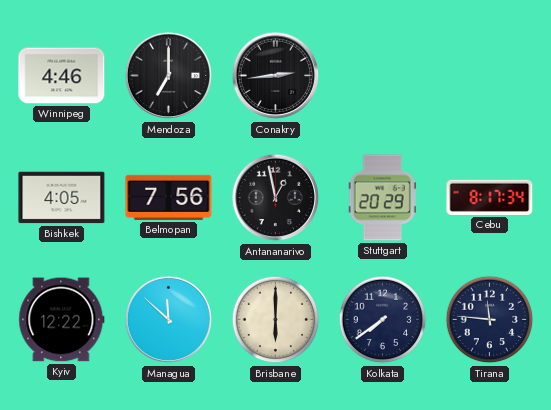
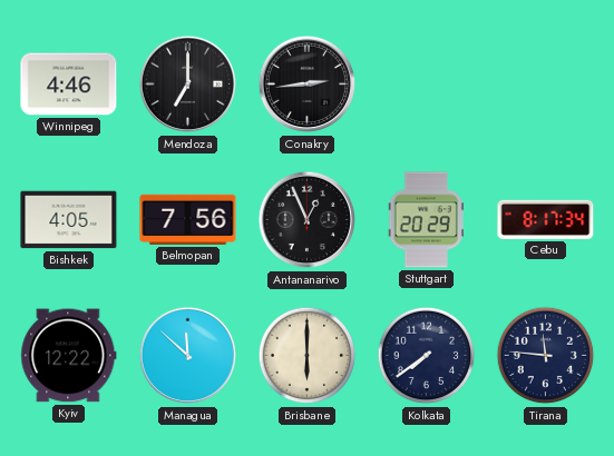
Antananarivo: 12:58 -> 12:56 (308, 220)
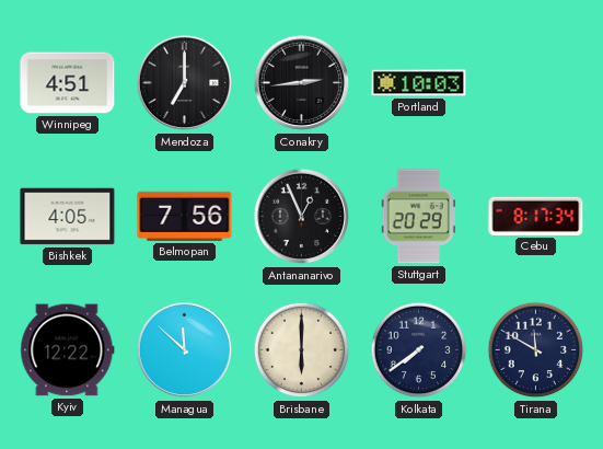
Winnipeg: 4:46 -> 4:51 (68, 83)
Portland: none -> 10:03 (419, 83)
Tirana: 11:46 -> 11:50 (536, 350)
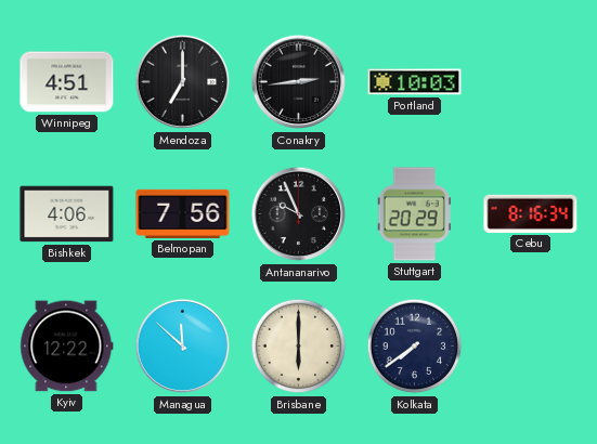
Bishkek: 4:05 -> 4:06 (67, 214)
Antananarivo: 12:56 -> 9:56 (299, 214)
Cebu: 8:17 -> 8:16 (531, 213)
Tirana: 11:50 -> none (536, 350)
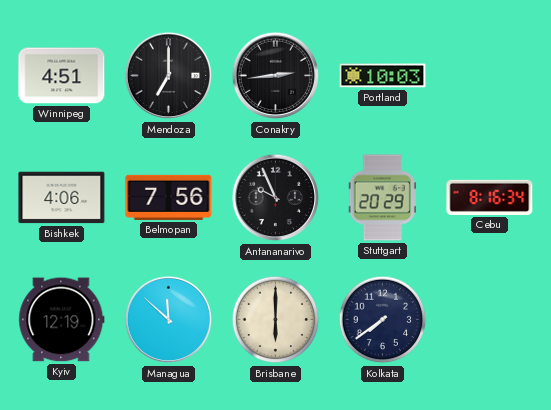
Kyiv: 12:22 -> 12:19 (62, 320)
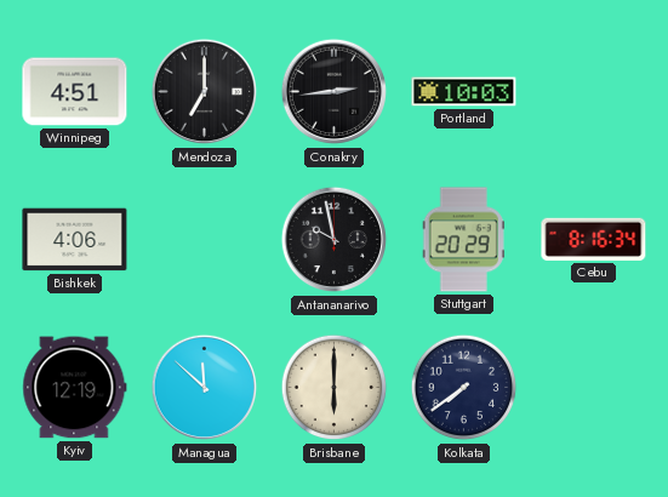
Belmopan: 7:56 -> none (169, 197)
Antananarivo: 9:56 -> 9:58 (335, 240)
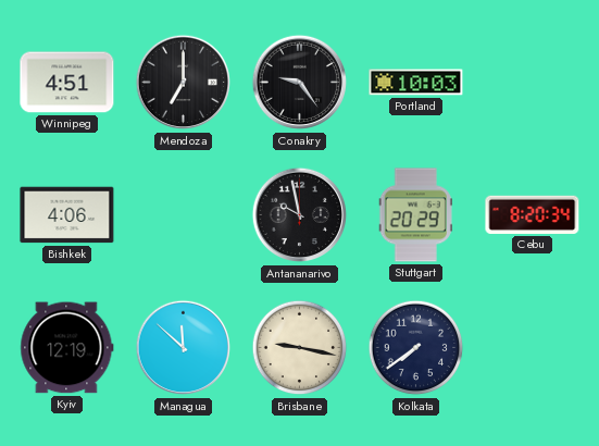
Conakry: 2:44 -> 9:24 (300, 83)
Cebu: 8:16 -> 8:20 (533, 214)
Brisbane: 6:00 -> 9:17 (300, 348)
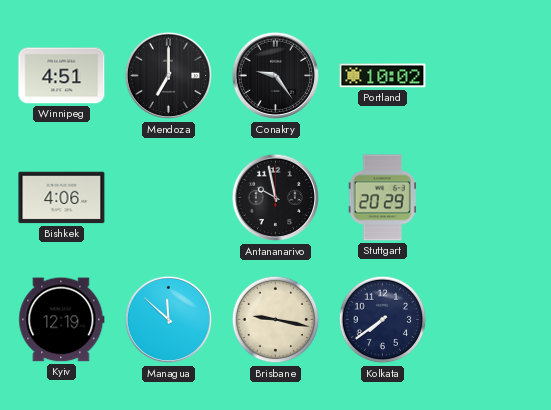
Portland: 10:03 -> 10:02 (383, 76)
Cebu: 8:20 -> none (533, 214)
